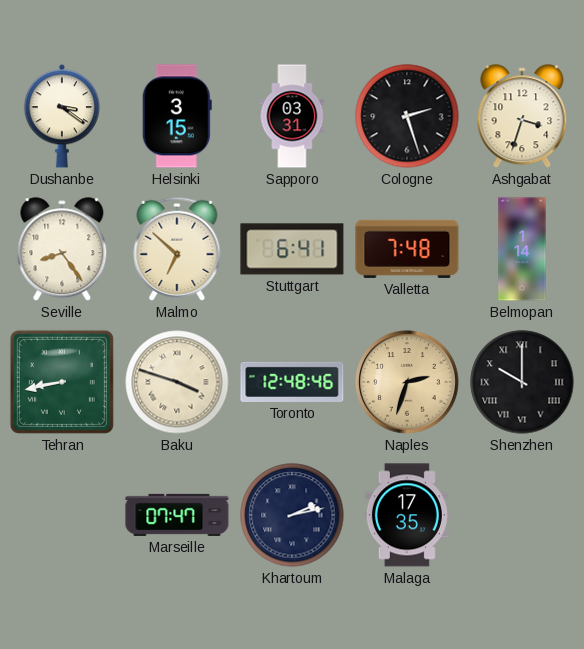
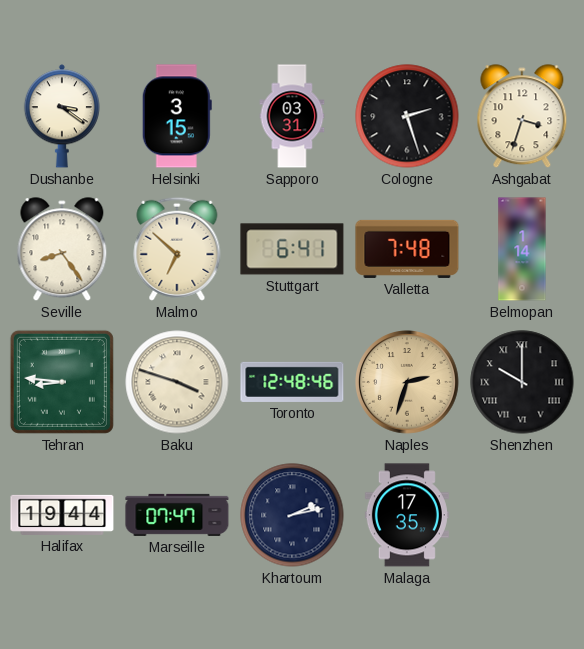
Tehran: 8:43 -> 8:46 (62, 382)
Halifax: none -> 19:44 (62, 515)
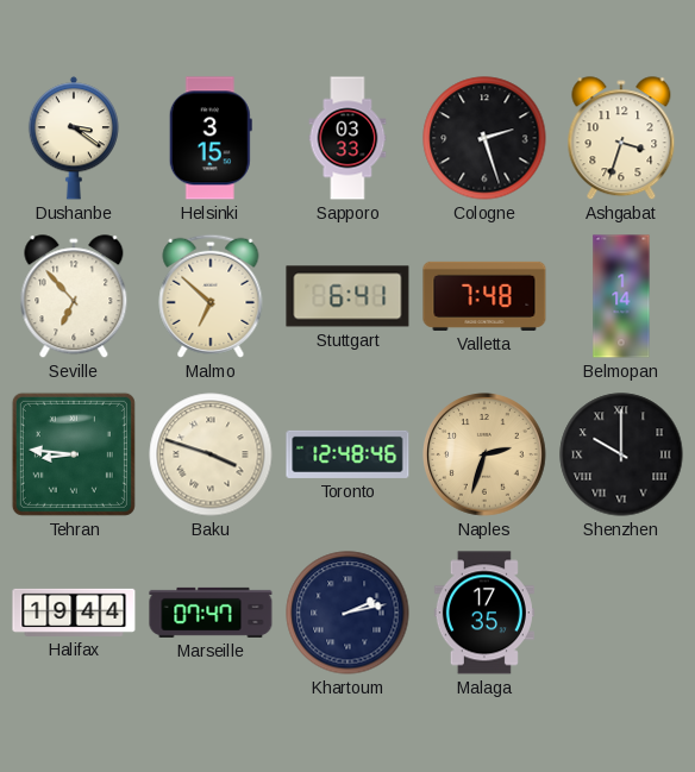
Sapporo: 03:31 -> 03:33 (347, 138)
Seville: 8:24 -> 6:53 (74, 297)
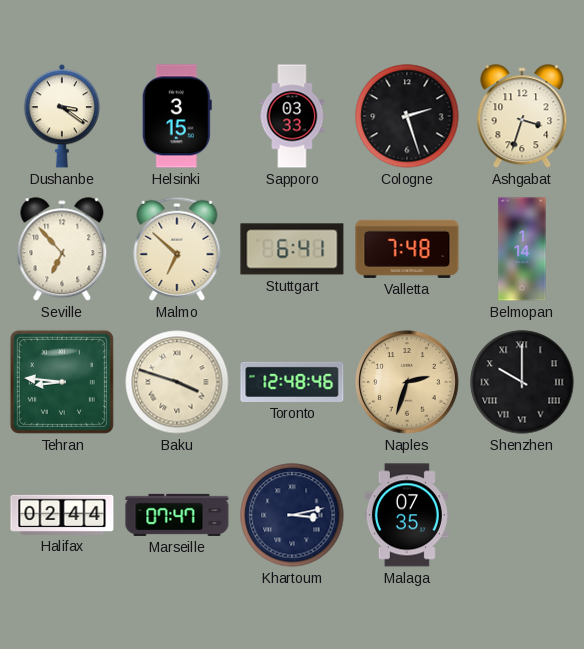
Halifax: 19:44 -> 02:44 (62, 515)
Khartoum: 2:13 -> 3:13 (292, 515)
Malaga: 17:35 -> 07:35 (407, 515)
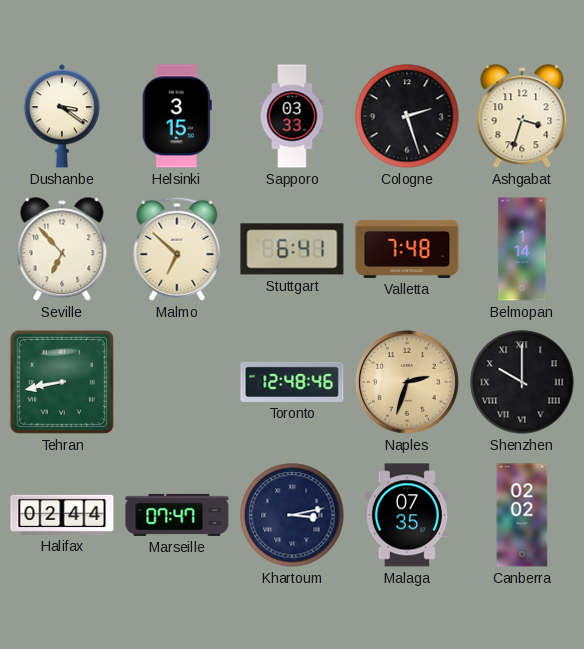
Tehran: 8:46 -> 8:43 (62, 382)
Baku: 3:48 -> none (177, 382)
Canberra: none -> 02:02 (522, 515)
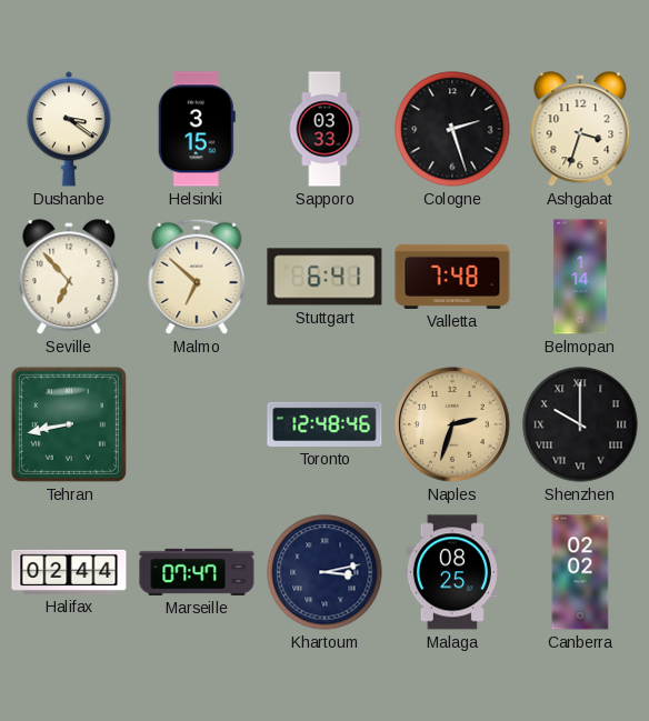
Malaga: 07:35 -> 08:25 (452, 572)
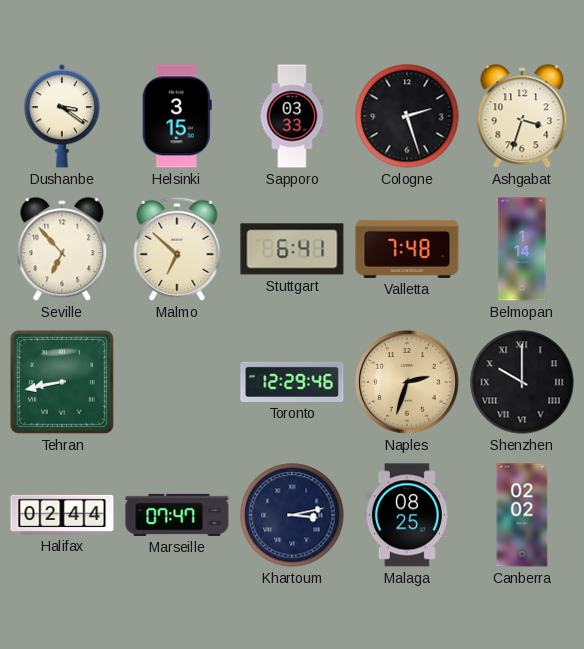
Toronto: 12:48 -> 12:29 (292, 382)
